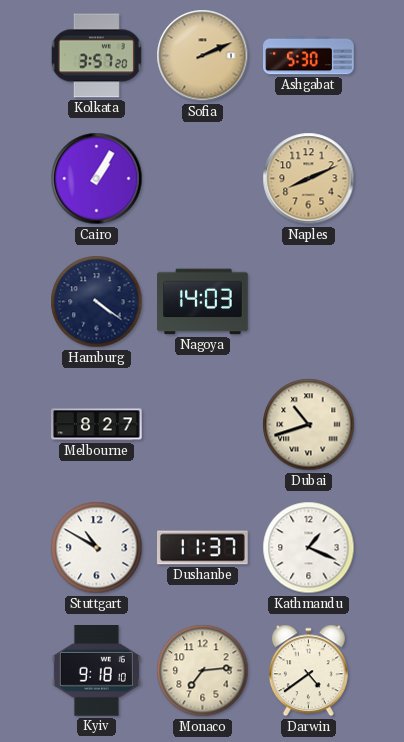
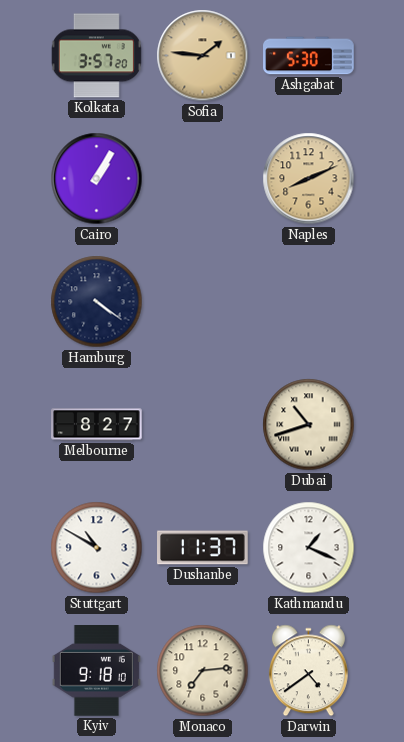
Sofia: 2:11 -> 1:46 (203, 56)
Nagoya: 14:03 -> none (203, 302)
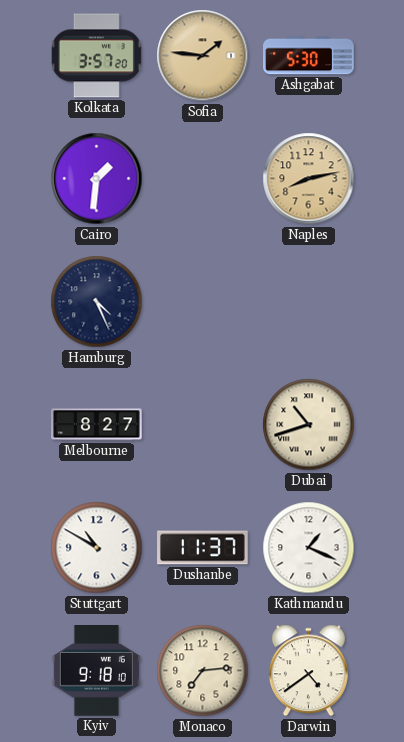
Cairo: 1:05 -> 1:31 (97, 179)
Naples: 8:11 -> 8:13 (309, 179)
Hamburg: 4:21 -> 4:26 (97, 302)
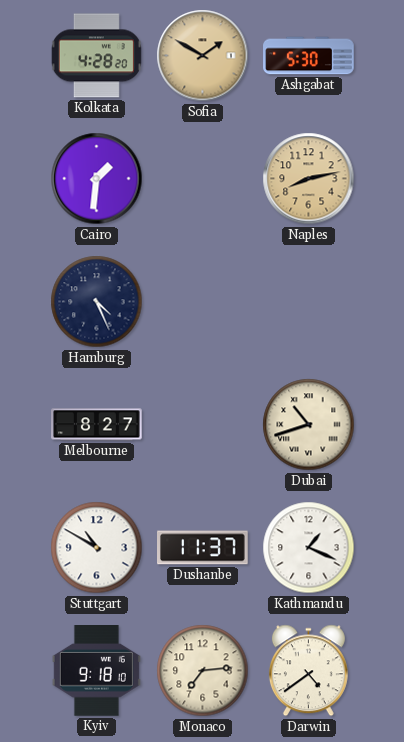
Kolkata: 3:57 -> 4:28 (96, 56)
Sofia: 1:46 -> 1:50 (203, 56)
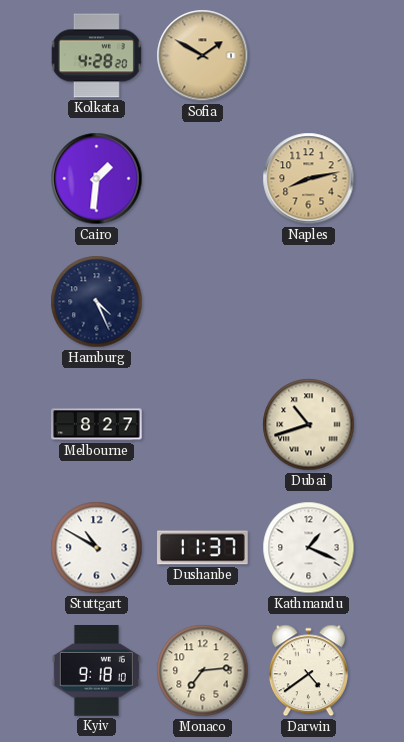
Ashgabat: 5:30 -> none (309, 56)
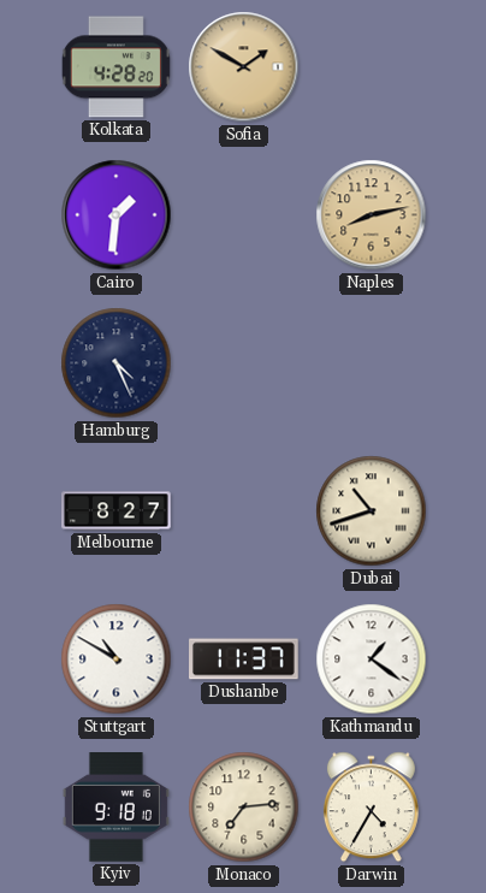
Kathmandu: 1:19 -> 1:21 (372, 660)
Darwin: 4:39 -> 4:35 (371, 808)
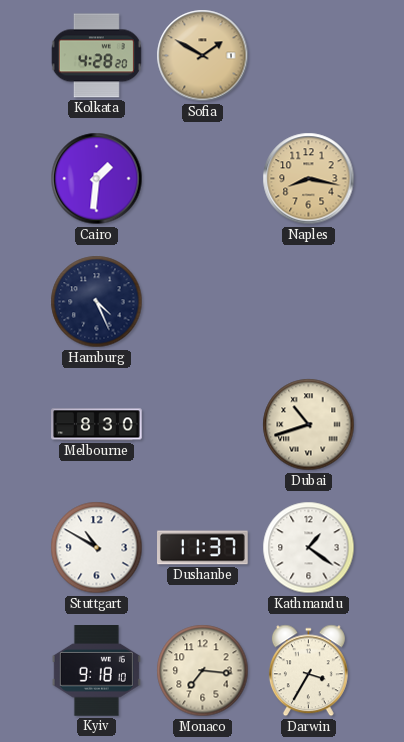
Naples: 8:13 -> 8:17 (309, 179)
Melbourne: 8:27 -> 8:30 (97, 425)
Monaco: 7:14 -> 7:16 (203, 671)
Darwin: 4:35 -> 3:35 (308, 671)
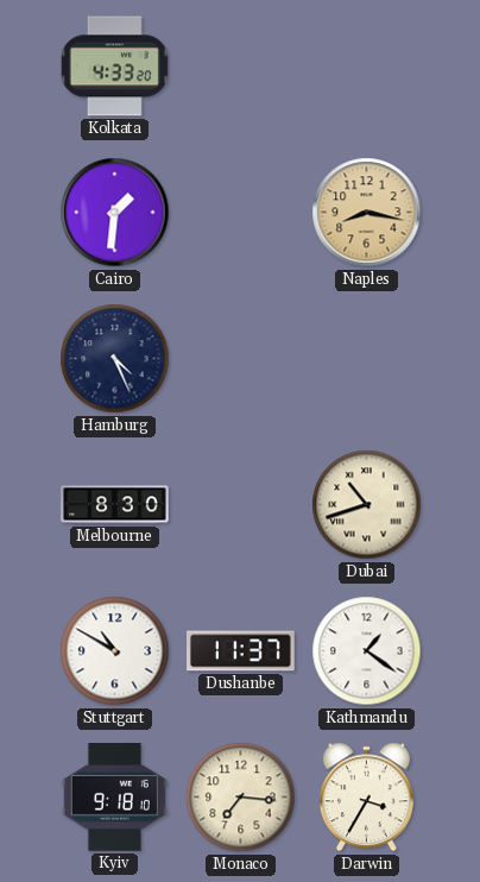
Kolkata: 4:28 -> 4:33 (114, 67)
Sofia: 1:50 -> none (203, 56)
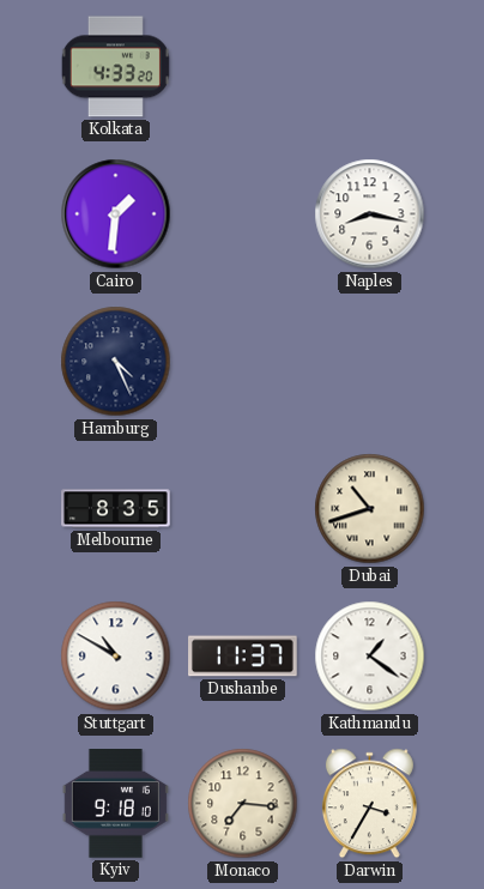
Naples dial: champagne -> white (370, 214)
Melbourne: 8:30 -> 8:35 (116, 509)
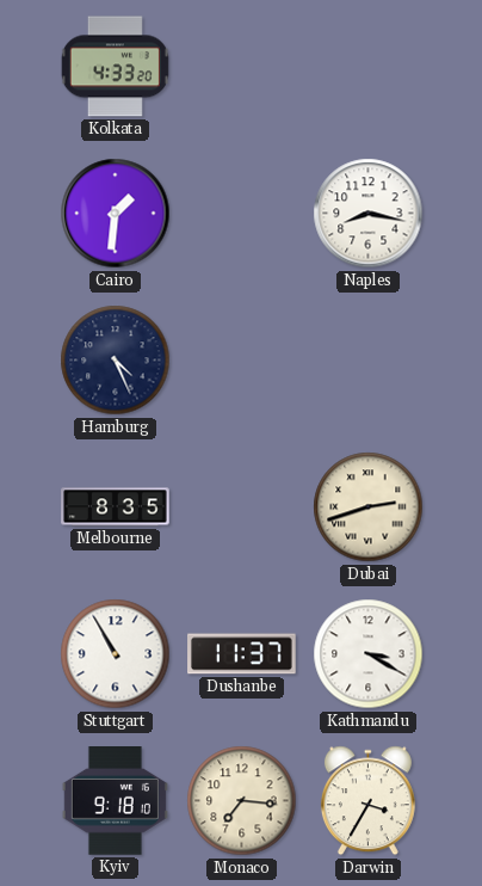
Dubai: 10:42 -> 2:42 (369, 507)
Stuttgart: 10:50 -> 10:55 (116, 654)
Kathmandu: 1:21 -> 3:20 (369, 654)
